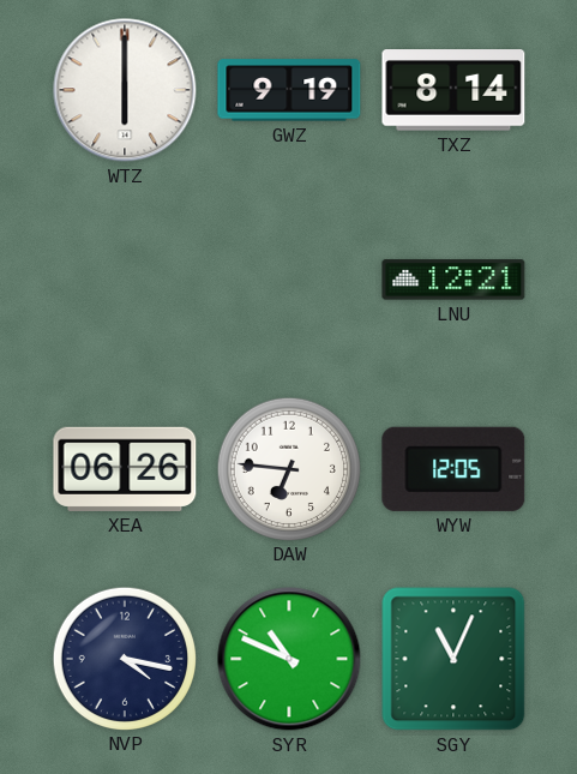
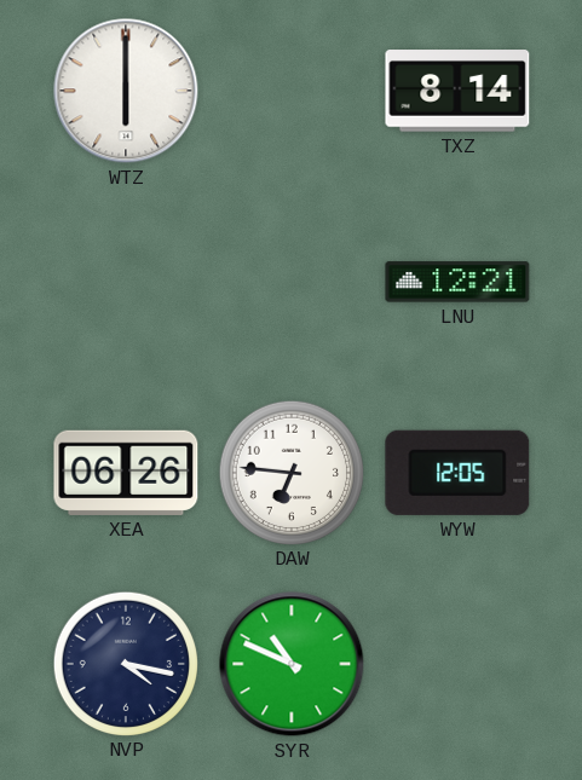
GWZ: 9:19 -> none (289, 90)
SGY: 11:04 -> none (453, 659)
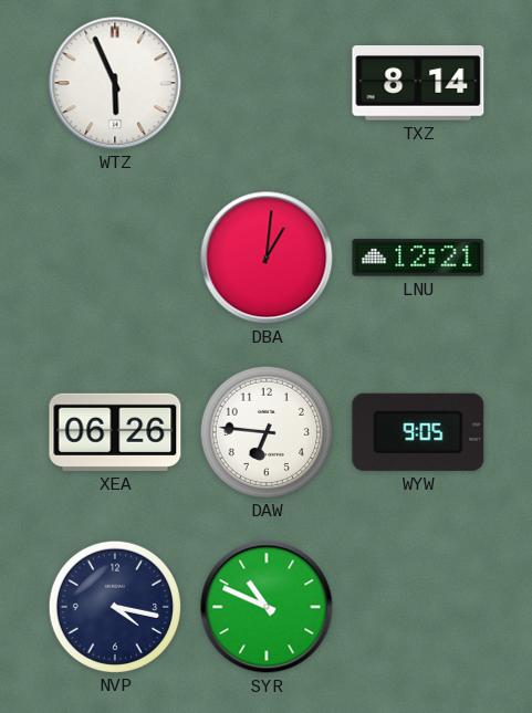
WTZ: 6:00 -> 5:56 (115, 83)
DBA: none -> 1:01 (267, 258)
WYW: 12:05 -> 9:05 (418, 432)
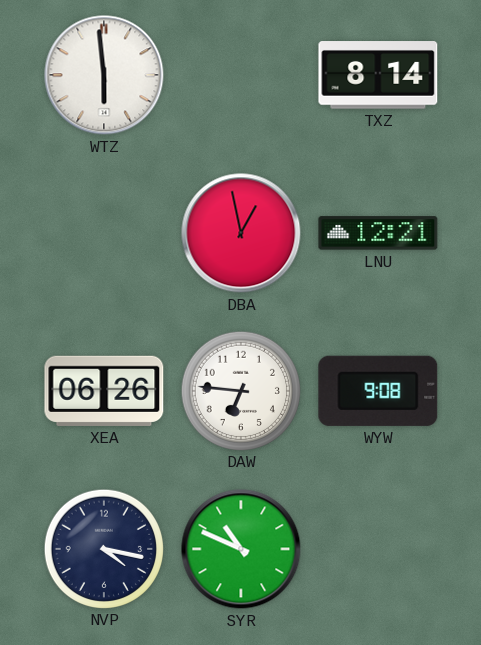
WTZ: 5:56 -> 5:59 (104, 75)
DBA: 1:01 -> 12:58 (241, 233)
WYW: 9:05 -> 9:08 (378, 391)
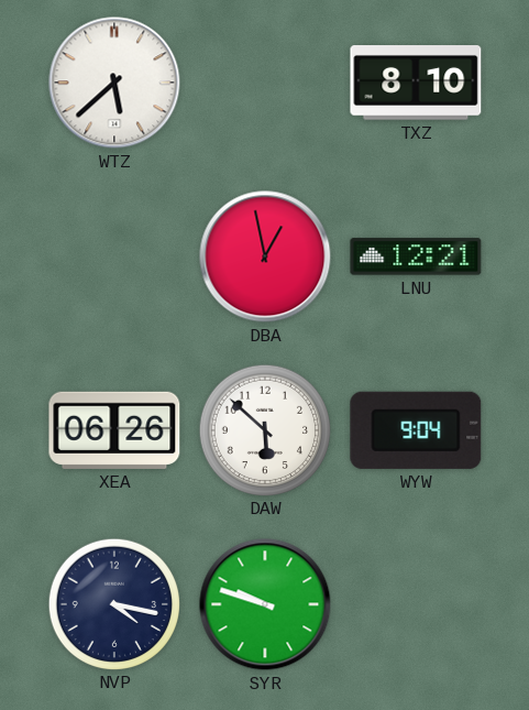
WTZ: 5:59 -> 5:38 (114, 83)
TXZ: 8:14 -> 8:10 (416, 83)
DAW: 6:46 -> 5:52 (264, 429)
WYW: 9:08 -> 9:04 (416, 430)
SYR: 10:49 -> 9:48 (265, 604)
